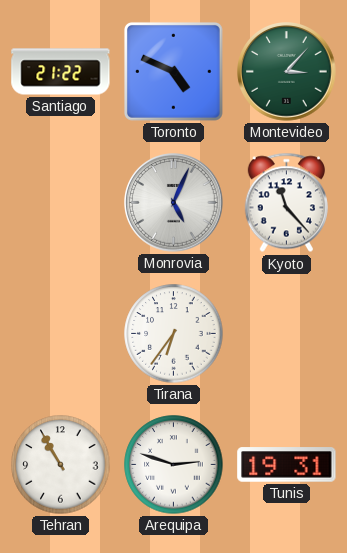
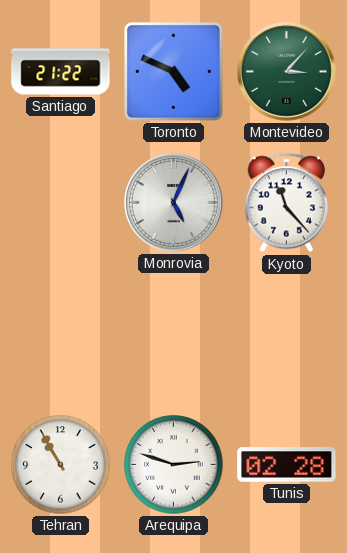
Tirana: 6:36 -> none (174, 334)
Tunis: 19:31 -> 02:28 (287, 465)
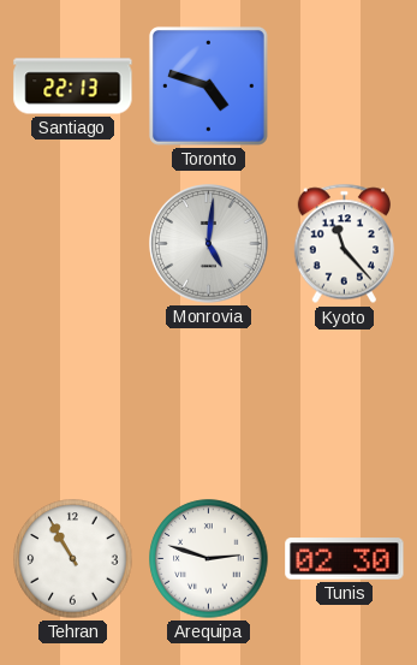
Santiago: 21:22 -> 22:13 (73, 87)
Toronto: 4:49 -> 4:48 (208, 85)
Montevideo: 3:07 -> none (287, 72)
Monrovia: 5:04 -> 5:01 (209, 244)
Tunis: 02:28 -> 02:30 (345, 559)
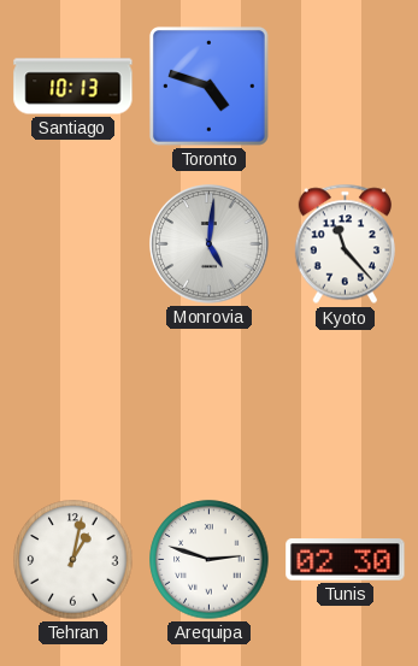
Santiago: 22:13 -> 10:13 (73, 87)
Tehran: 10:55 -> 1:02 (73, 560)
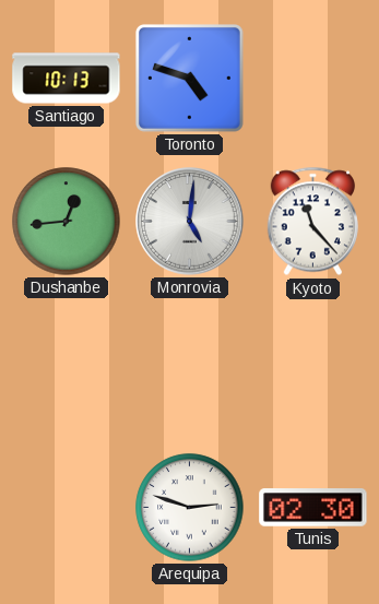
Dushanbe: none -> 12:44 (67, 222)
Tehran: 1:02 -> none (73, 560)
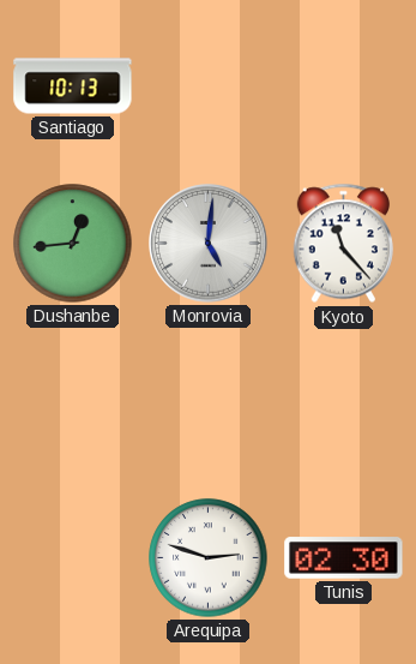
Toronto: 4:48 -> none (189, 78)
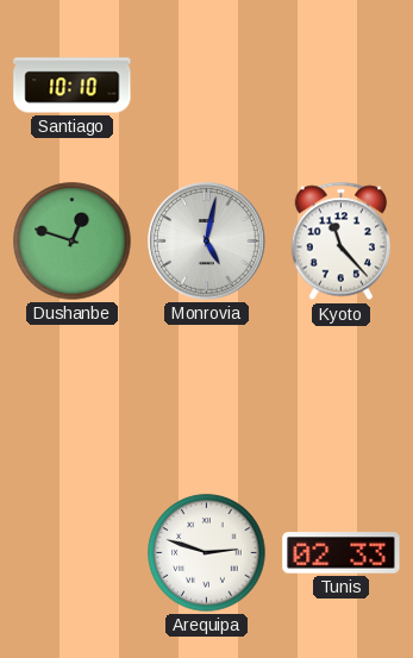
Santiago: 10:13 -> 10:10 (73, 86)
Dushanbe: 12:44 -> 12:48 (73, 242)
Monrovia: 5:01 -> 5:02 (207, 242)
Tunis: 02:30 -> 02:33 (342, 553)
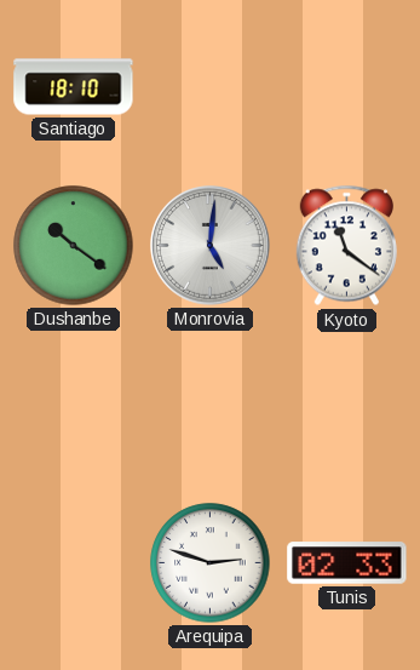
Santiago: 10:10 -> 18:10 (74, 87)
Dushanbe: 12:48 -> 10:21 (74, 246)
Monrovia: 5:02 -> 5:01 (211, 246)
Kyoto: 11:23 -> 11:21 (346, 246)
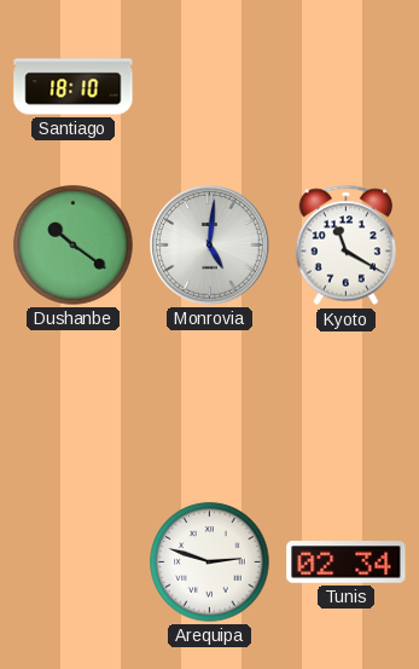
Kyoto: 11:21 -> 11:20 (345, 246)
Tunis: 02:33 -> 02:34 (347, 563)
